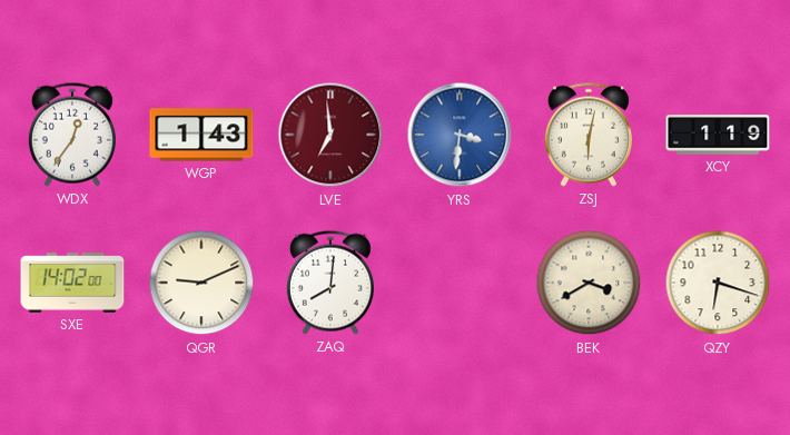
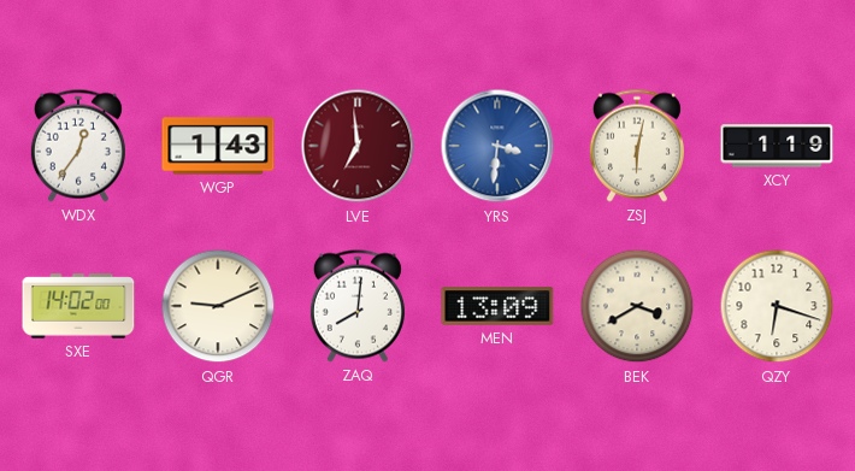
MEN: none -> 13:09 (497, 306)
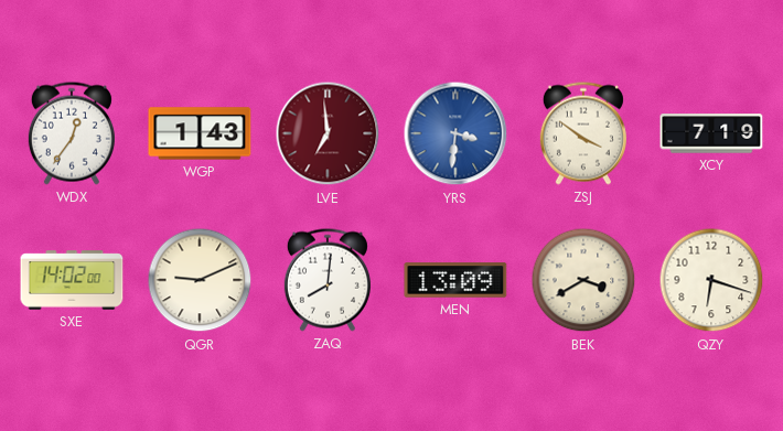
ZSJ: 6:02 -> 3:51 (583, 133)
XCY: 1:19 -> 7:19 (711, 133)
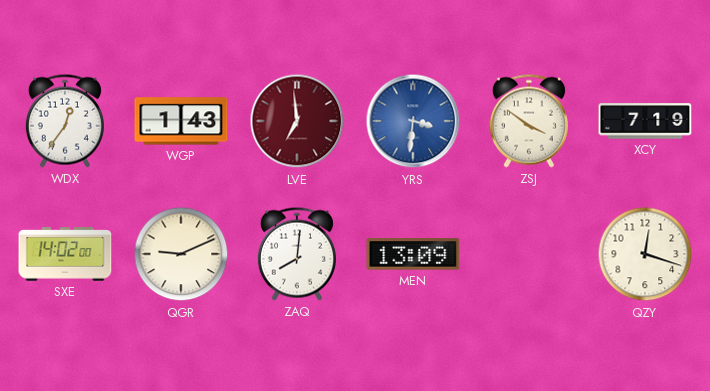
BEK: 3:40 -> none (583, 280)
QZY: 6:18 -> 12:18 (645, 254)
